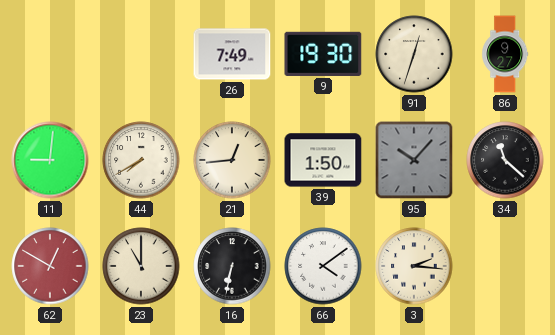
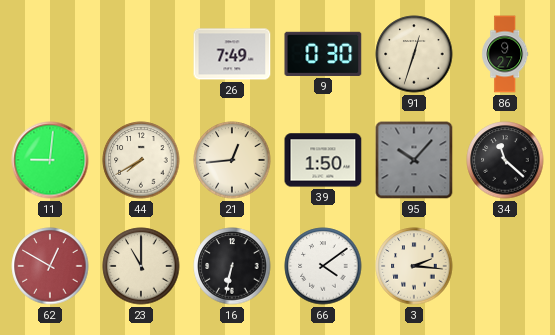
9: 19:30 -> 0:30 (323, 54)
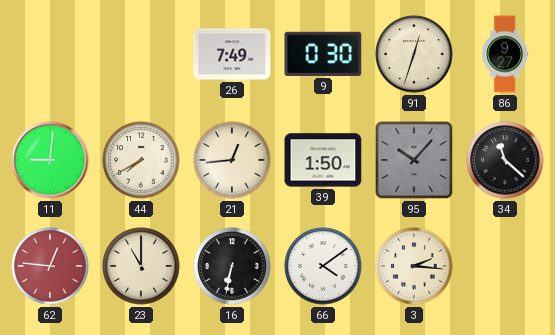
62: 12:50 -> 12:46 (50, 266)
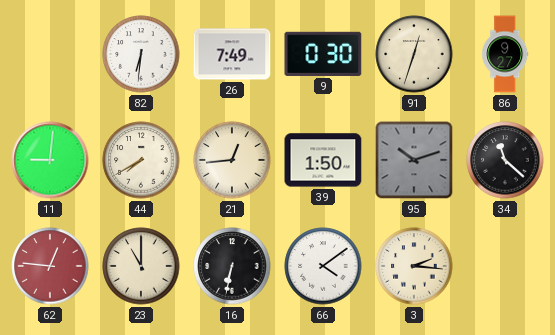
82: none -> 6:31 (141, 54)
95: 10:07 -> 10:12 (414, 160)
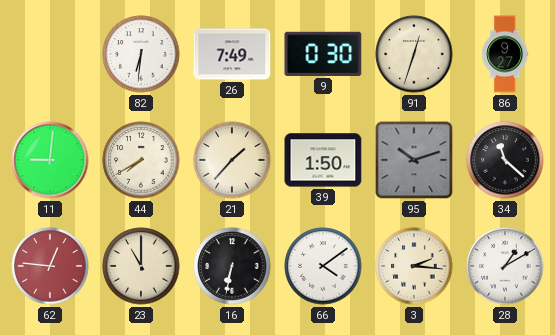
21: 12:44 -> 1:37 (232, 160)
28: none -> 1:10 (505, 266)
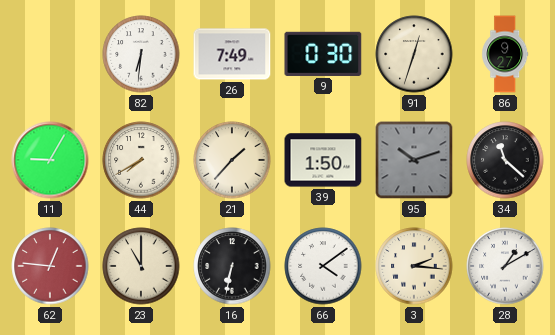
11: 9:01 -> 9:05 (50, 160)
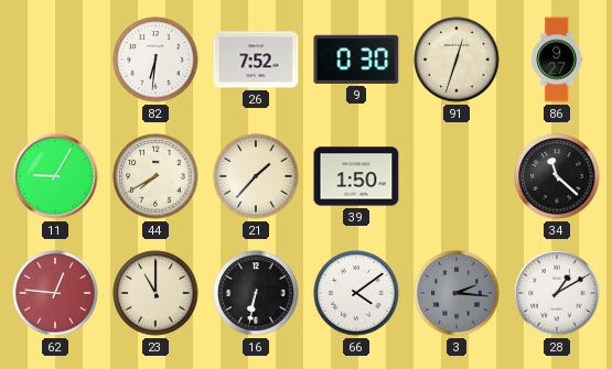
26: 7:49 -> 7:52 (256, 59)
95: 10:12 -> none (414, 160)
3 dial: cream -> grey (457, 293)
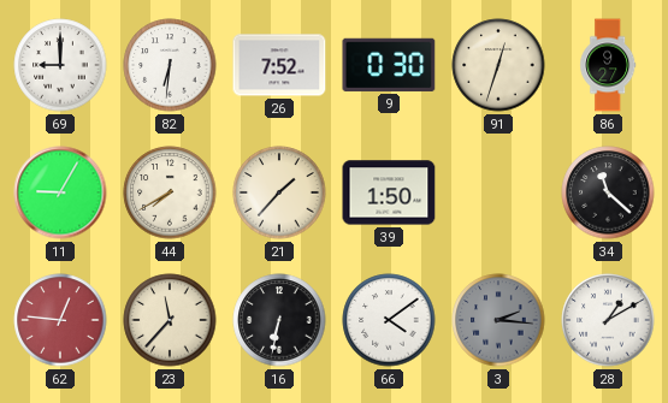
69: none -> 9:00 (60, 65)
23: 11:00 -> 11:37 (170, 320)
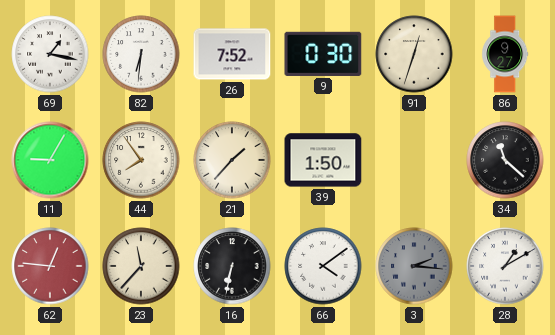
69: 9:00 -> 1:17 (50, 54)
44: 7:40 -> 7:54 (141, 160)
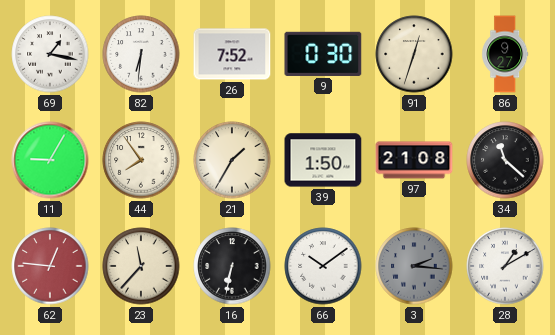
21: 1:37 -> 1:35 (232, 160)
97: none -> 21:08 (414, 160)
66: 4:09 -> 10:09 (323, 266)
